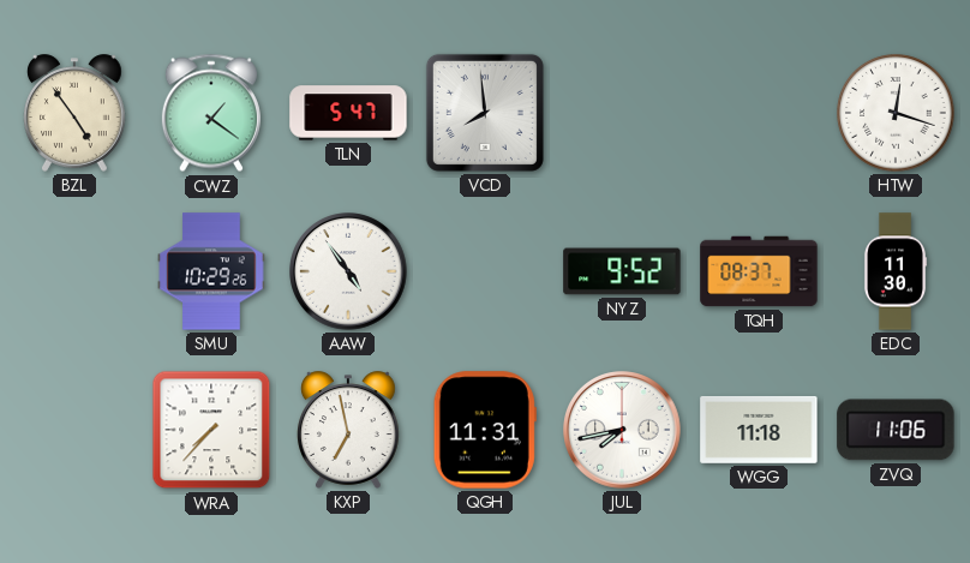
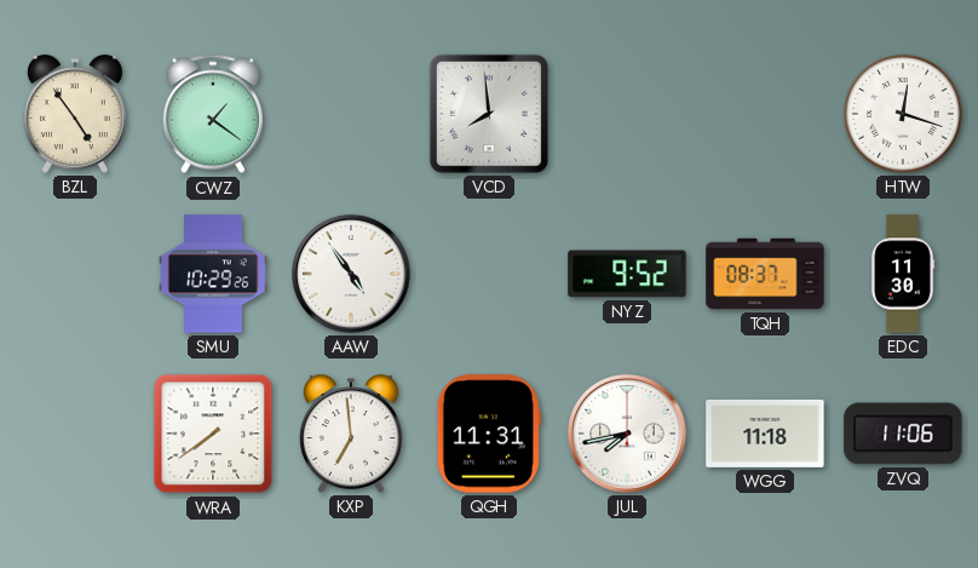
TLN: 5:47 -> none (348, 113)
WRA: 7:37 -> 7:39 (213, 434)
KXP: 6:58 -> 6:59 (352, 434)
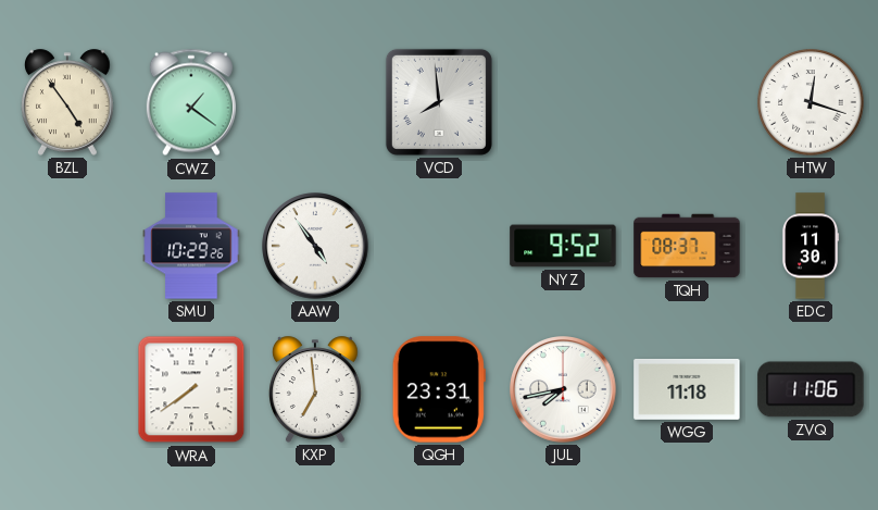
QGH: 11:31 -> 23:31 (439, 389)
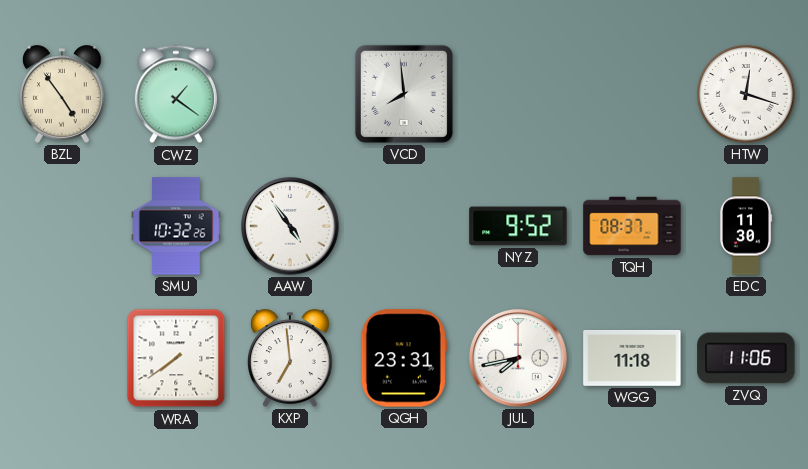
SMU: 10:29 -> 10:32 (176, 226)
